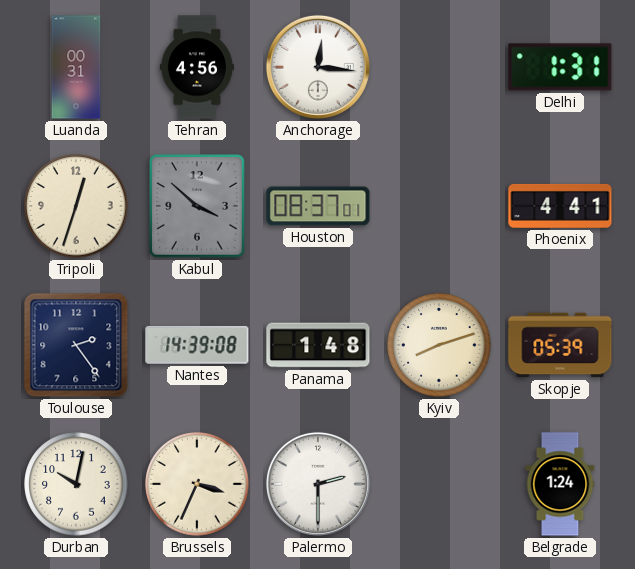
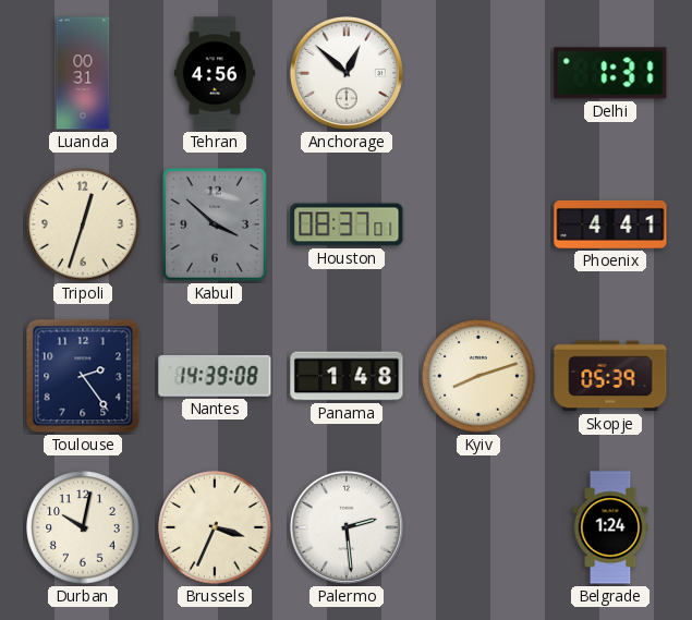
Anchorage: 12:16 -> 12:52 (347, 73)
Palermo: 2:30 -> 2:29 (347, 527)
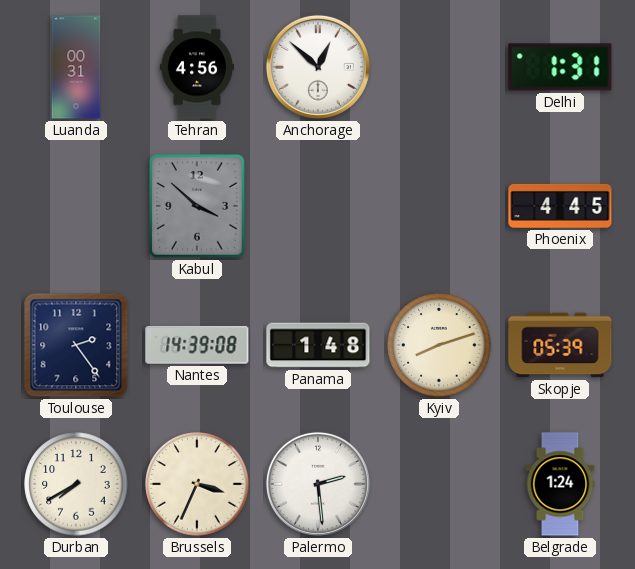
Tripoli: 12:33 -> none (83, 224)
Houston: 08:37 -> none (347, 224)
Phoenix: 4:41 -> 4:45 (560, 206)
Durban: 10:02 -> 7:40 (76, 484)
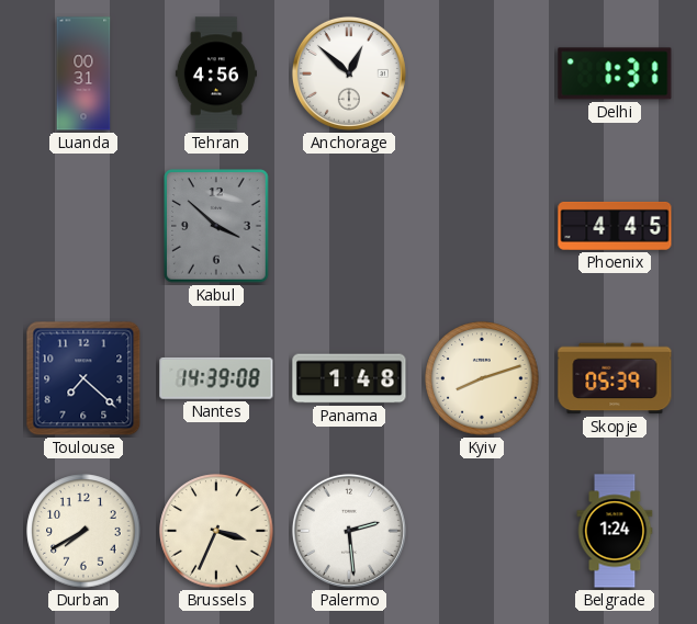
Toulouse: 2:24 -> 7:22 (83, 378)
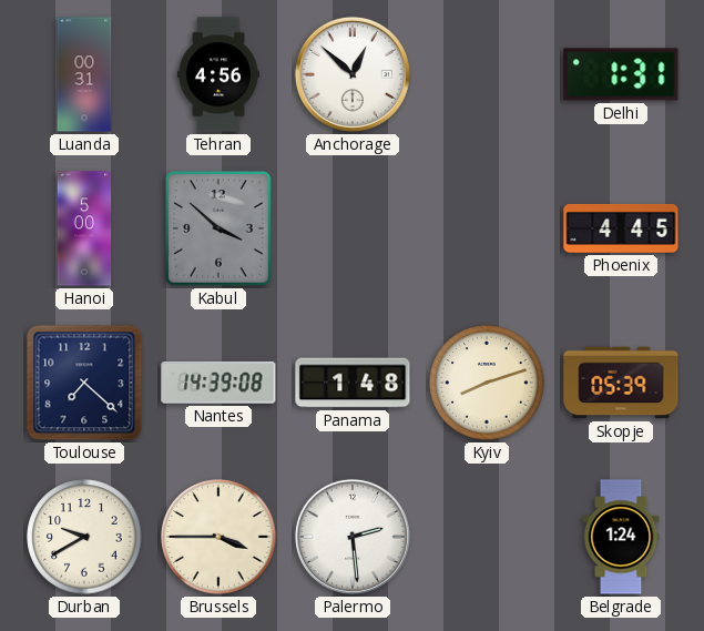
Hanoi: none -> 5:00 (84, 228)
Durban: 7:40 -> 9:40 (84, 537)
Brussels: 3:34 -> 3:45 (218, 537)
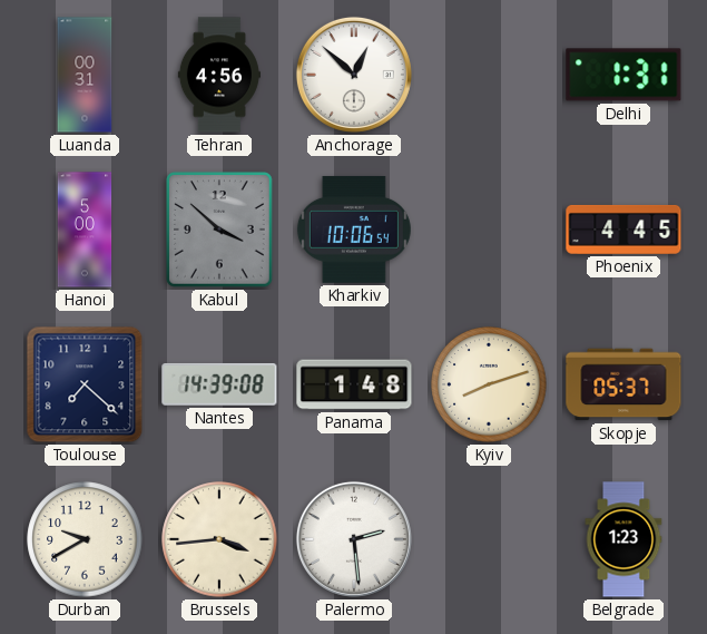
Kharkiv: none -> 10:06 (354, 230)
Skopje: 05:39 -> 05:37 (623, 384)
Brussels: 3:45 -> 3:44 (219, 539)
Belgrade: 1:24 -> 1:23 (623, 539)
